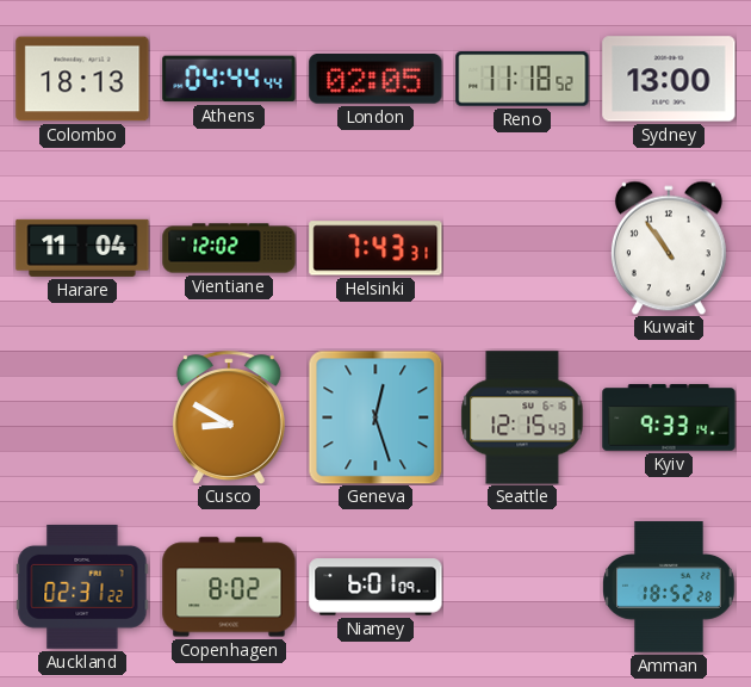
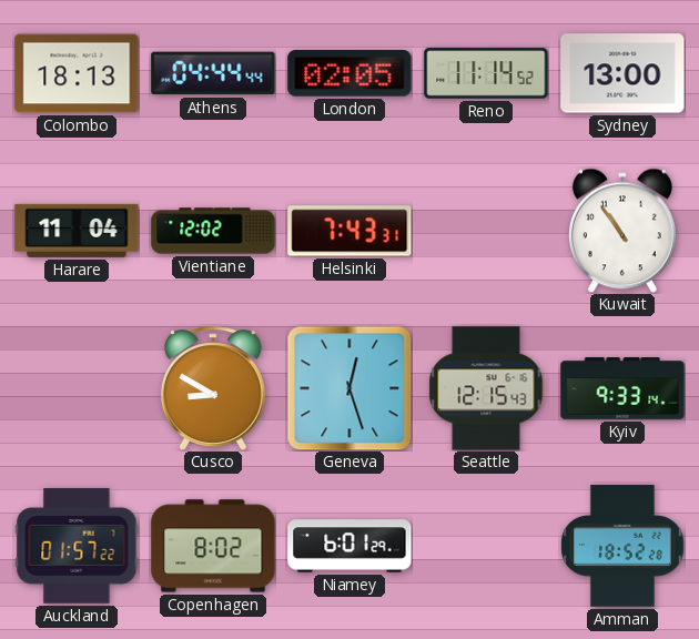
Reno: 11:18 -> 11:14 (486, 73)
Auckland: 02:31 -> 01:57 (77, 546)
Niamey: 6:01:09 -> 6:01:29 (349, 546)
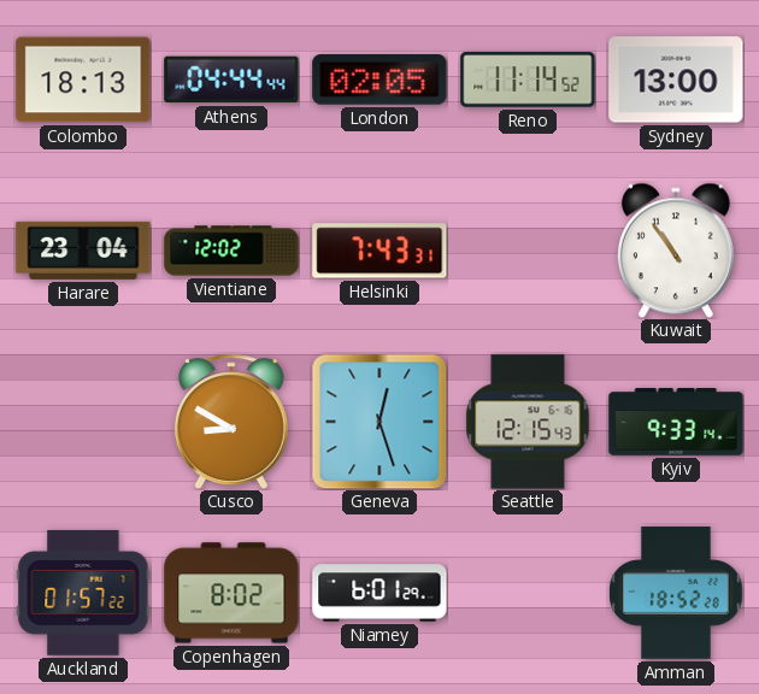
Harare: 11:04 -> 23:04 (83, 251)
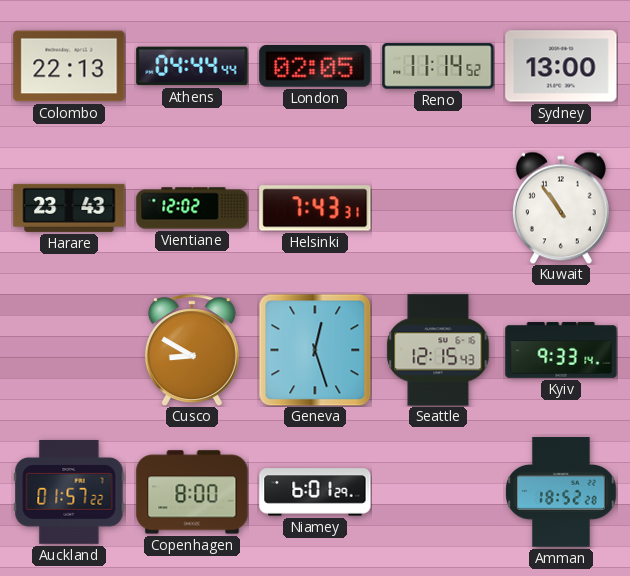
Colombo: 18:13 -> 22:13 (69, 66)
Harare: 23:04 -> 23:43 (69, 208)
Copenhagen: 8:02 -> 8:00 (192, 492)
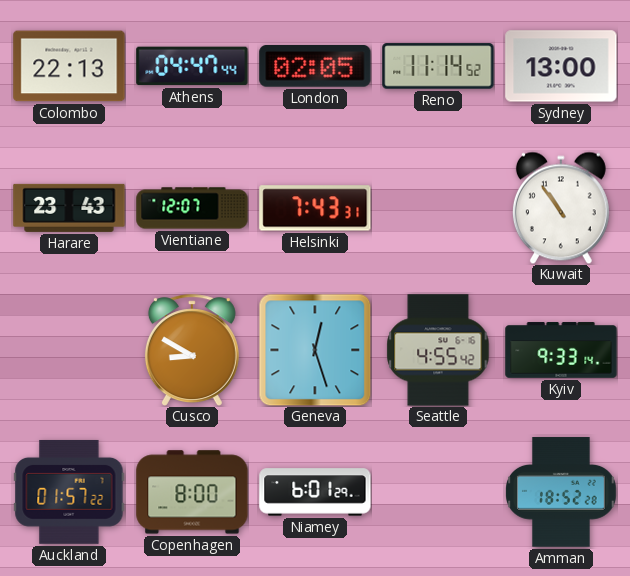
Athens: 04:44 -> 04:47 (192, 66)
Vientiane: 12:02 -> 12:07 (192, 208)
Seattle: 12:15 -> 4:55 (438, 350)
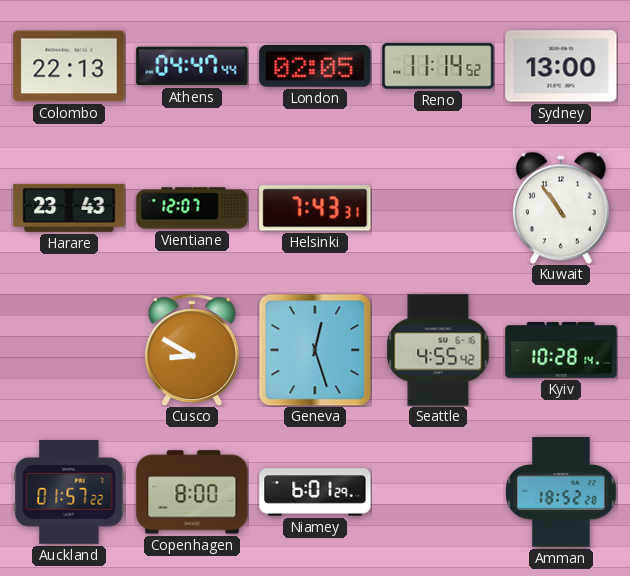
Kyiv: 9:33 -> 10:28 (561, 350)
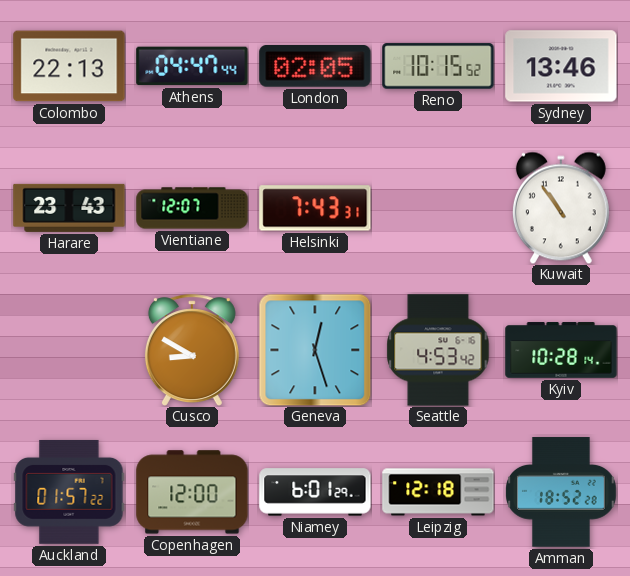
Reno: 11:14 -> 10:15 (438, 66)
Sydney: 13:00 -> 13:46 (561, 66)
Seattle: 4:55 -> 4:53 (438, 350)
Copenhagen: 8:00 -> 12:00 (192, 492)
Leipzig: none -> 12:18 (438, 492)
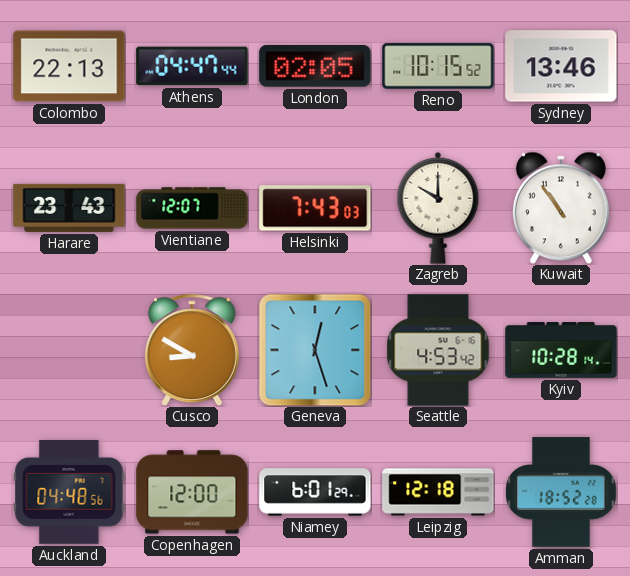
Helsinki: 7:43:31 -> 7:43:03 (315, 208)
Zagreb: none -> 10:00 (438, 208)
Auckland: 01:57 -> 04:48 (69, 492)
